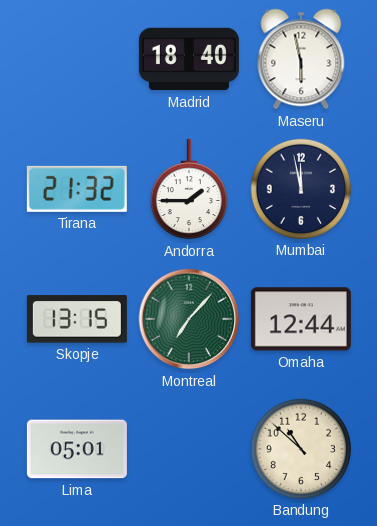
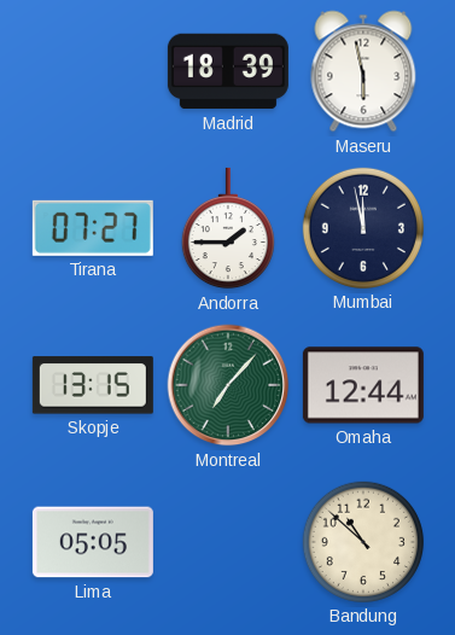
Madrid: 18:40 -> 18:39 (228, 71)
Tirana: 21:32 -> 07:27 (93, 228)
Lima: 05:01 -> 05:05 (93, 542)
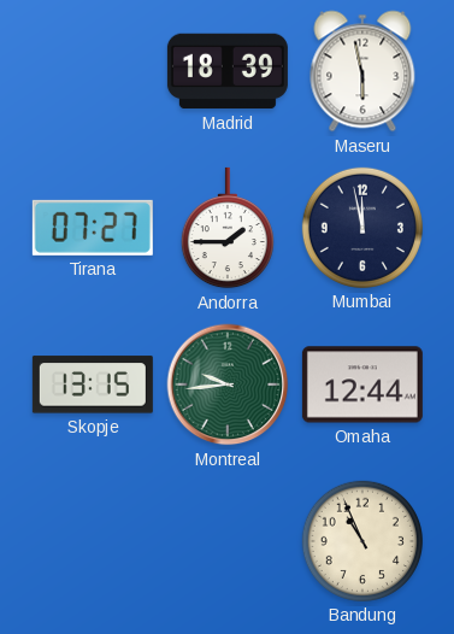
Montreal: 7:07 -> 9:44 (228, 384)
Lima: 05:05 -> none (93, 542)
Bandung: 10:52 -> 10:56 (362, 541)
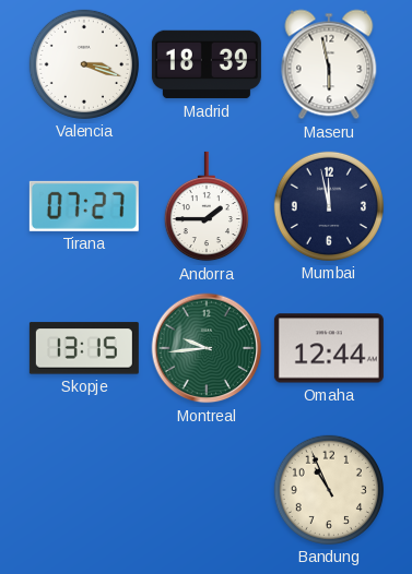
Valencia: none -> 3:18 (84, 64)
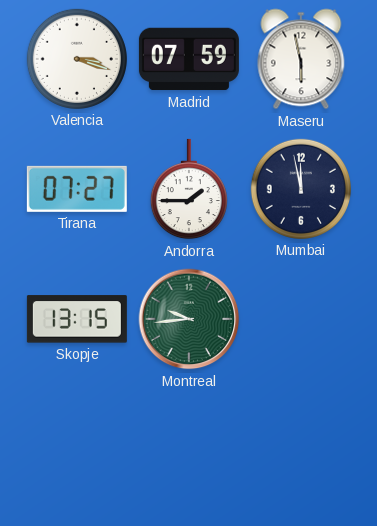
Madrid: 18:39 -> 07:59 (189, 59)
Omaha: 12:44 -> none (329, 348)
Bandung: 10:56 -> none (329, 490)
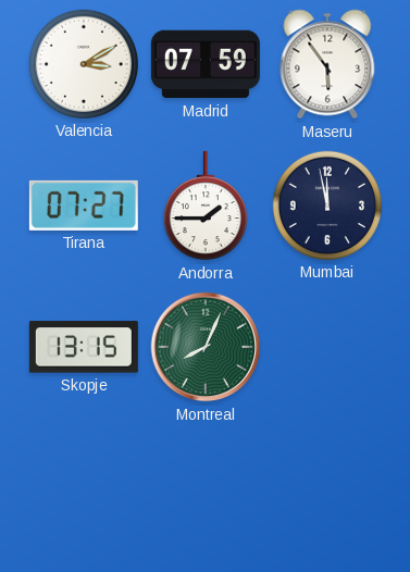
Valencia: 3:18 -> 3:10 (84, 64)
Maseru: 5:58 -> 5:54 (327, 64)
Montreal: 9:44 -> 8:04 (206, 347)
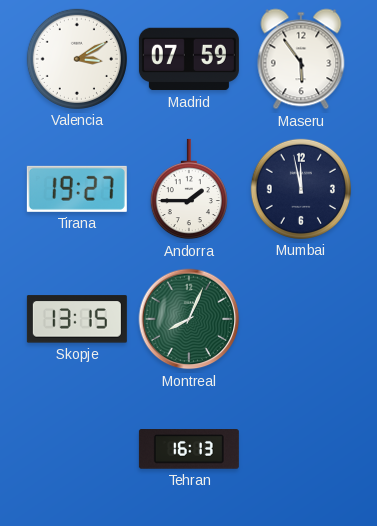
Tirana: 07:27 -> 19:27 (77, 189)
Tehran: none -> 16:13 (189, 449)
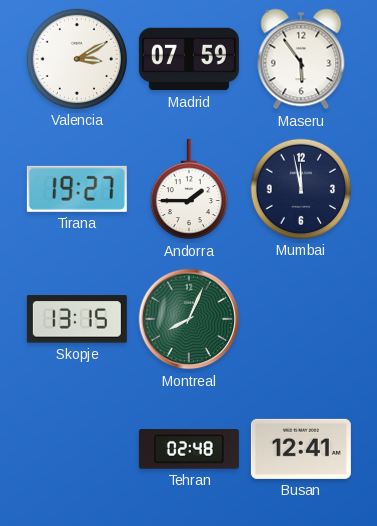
Tehran: 16:13 -> 02:48 (189, 449)
Busan: none -> 12:41 (301, 449)
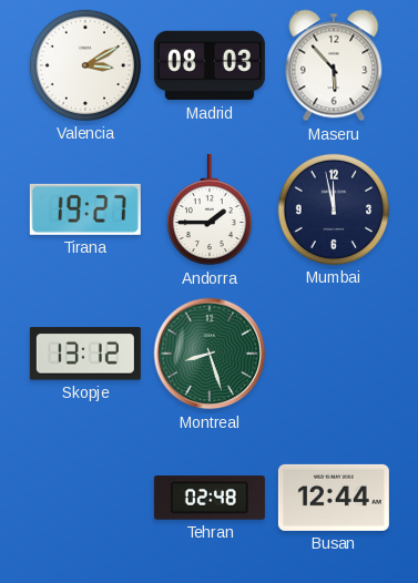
Madrid: 07:59 -> 08:03 (210, 65)
Maseru: 5:54 -> 5:53 (334, 65)
Skopje: 13:15 -> 13:12 (85, 354)
Montreal: 8:04 -> 8:27 (210, 354)
Busan: 12:41 -> 12:44 (334, 498)
